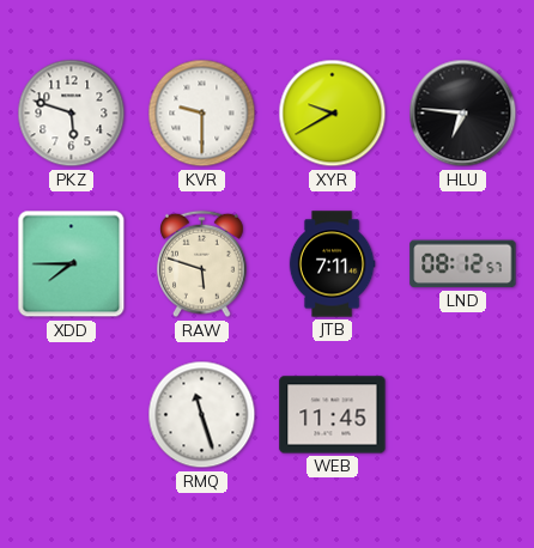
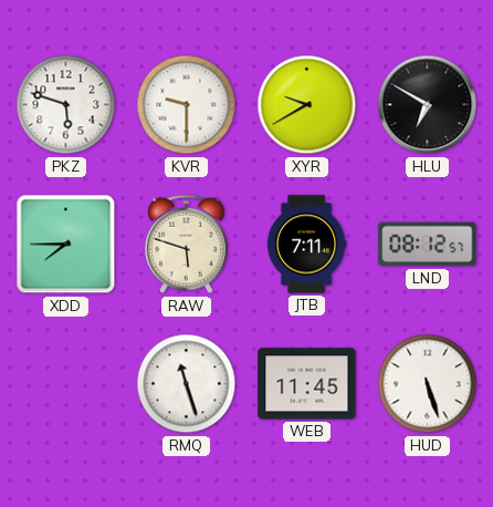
HLU: 6:46 -> 6:50 (428, 105)
HUD: none -> 5:27 (428, 384)
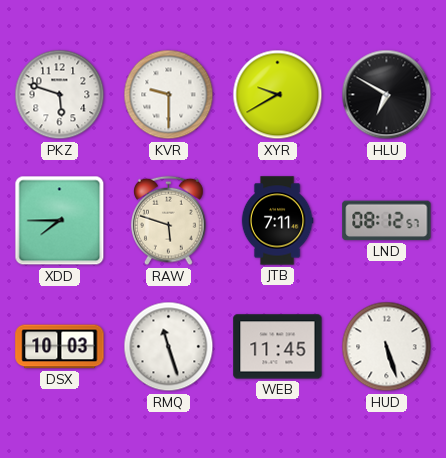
DSX: none -> 10:03 (60, 347)
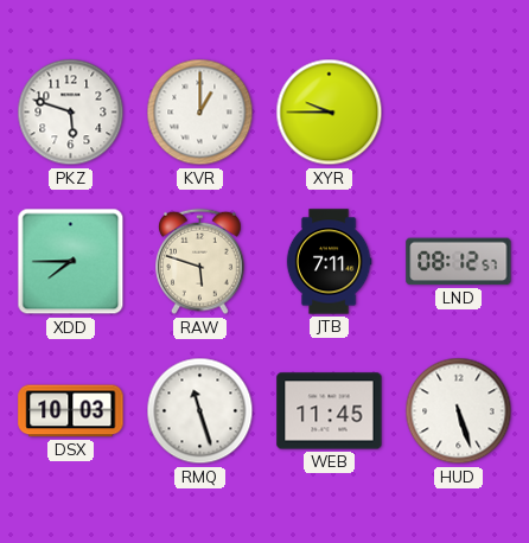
KVR: 9:30 -> 1:00 (200, 113)
XYR: 9:40 -> 9:45 (330, 113)
HLU: 6:50 -> none (387, 95)
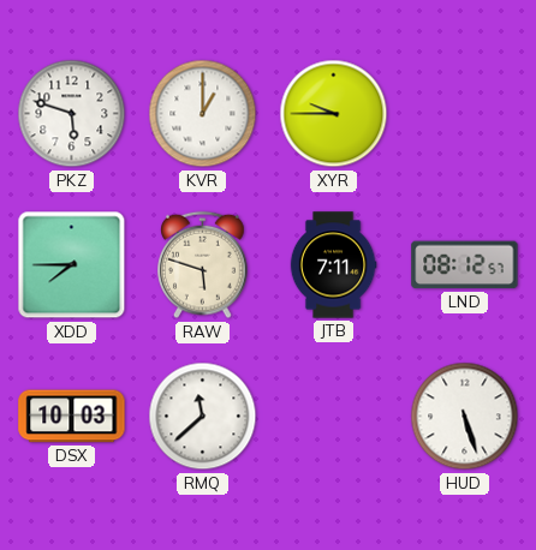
RMQ: 11:27 -> 11:38 (203, 417)
WEB: 11:45 -> none (330, 411)
